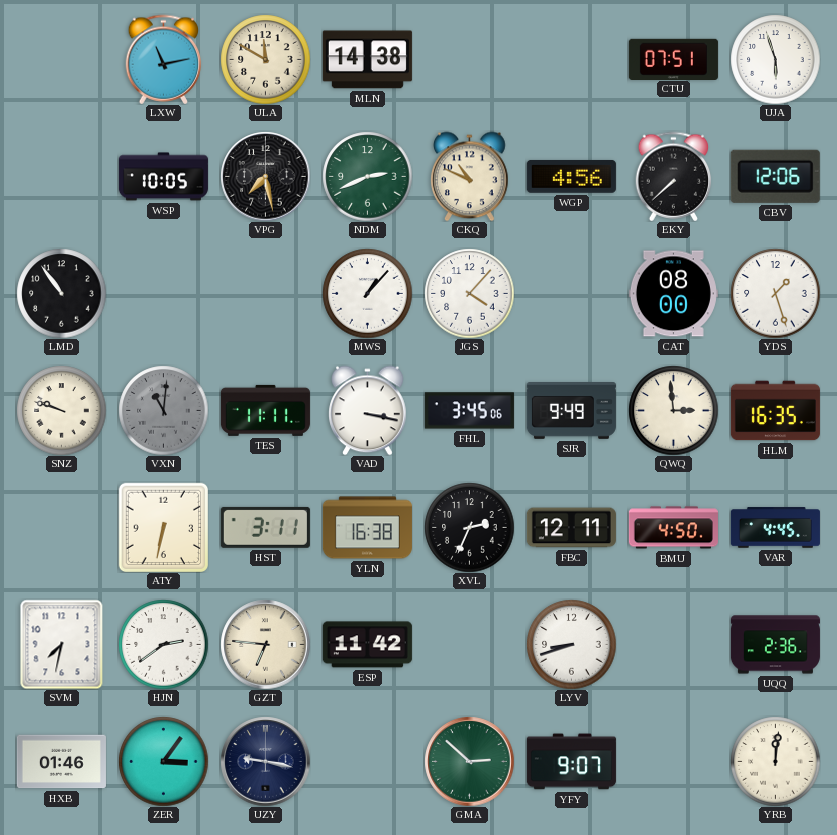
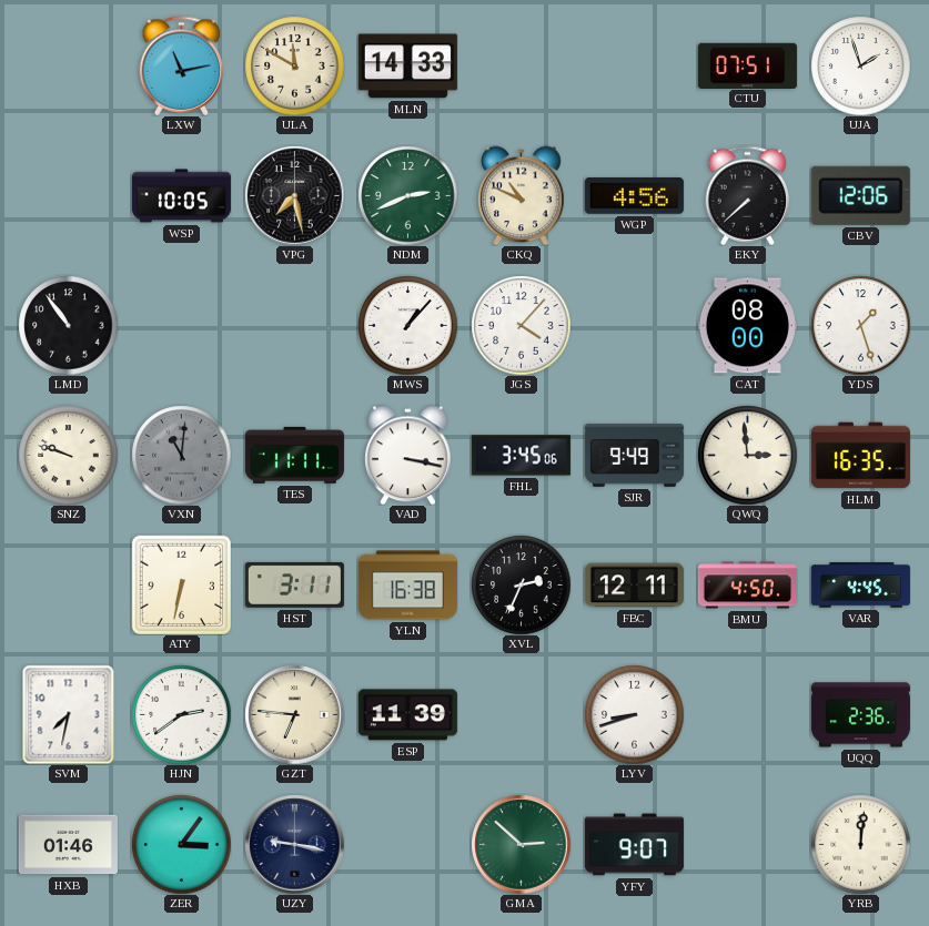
MLN: 14:38 -> 14:33 (407, 67)
UJA: 5:57 -> 1:57 (860, 65)
ESP: 11:42 -> 11:39 (407, 715)
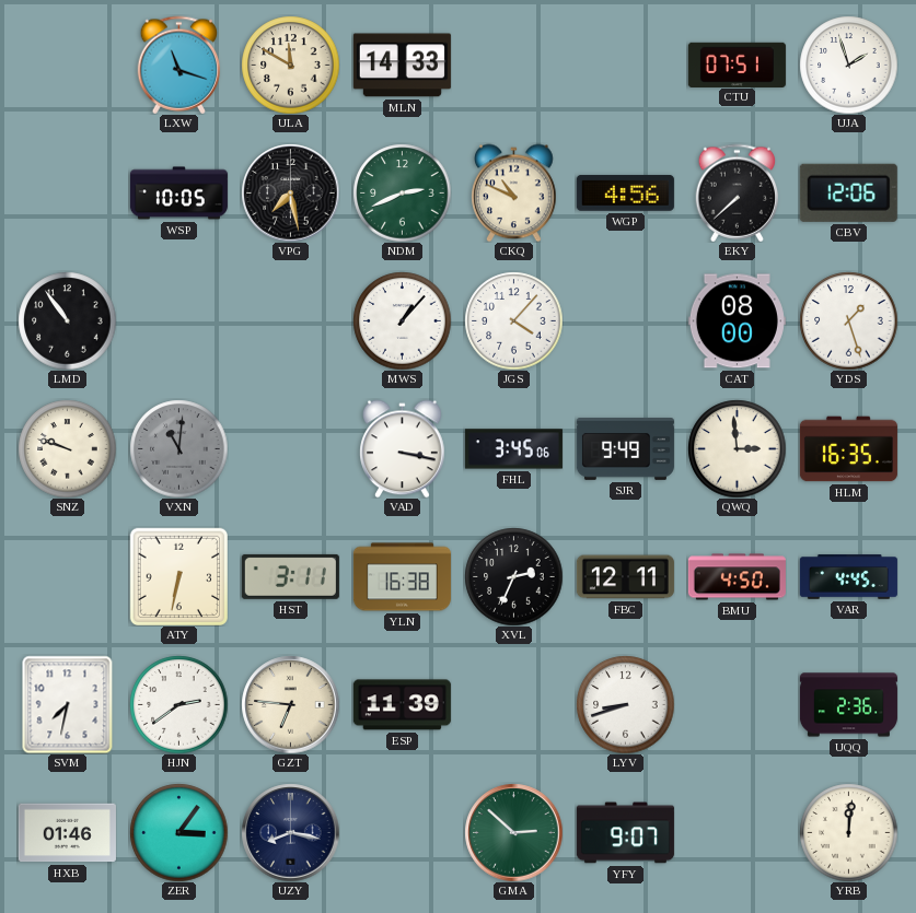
LXW: 11:13 -> 11:18 (179, 65)
TES: 11:11 -> none (294, 455)
UZY: 9:17 -> 8:17 (290, 832)
